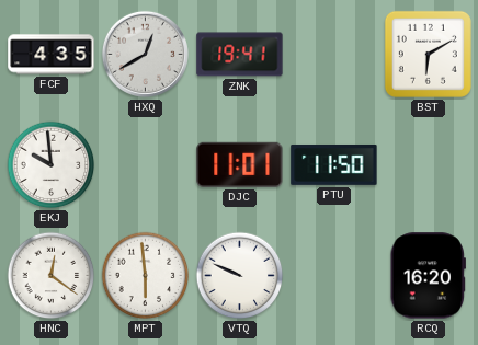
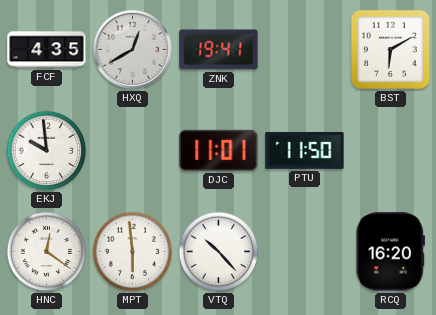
VTQ: 9:49 -> 10:23 (219, 252)
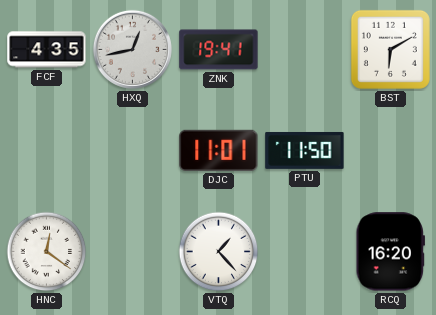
HXQ: 12:40 -> 12:43 (132, 49)
EKJ: 9:59 -> none (47, 151)
MPT: 5:59 -> none (133, 252)
VTQ: 10:23 -> 1:23 (219, 252)
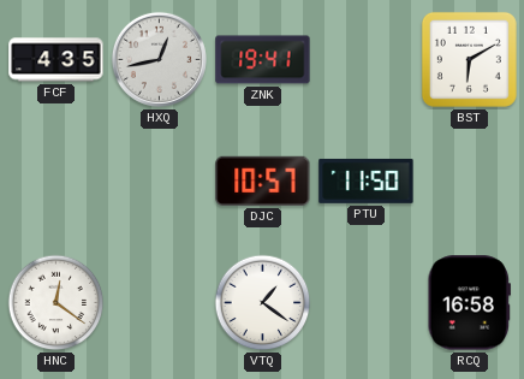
DJC: 11:01 -> 10:57 (263, 180)
VTQ: 1:23 -> 1:21 (263, 303)
RCQ: 16:20 -> 16:58 (469, 303)
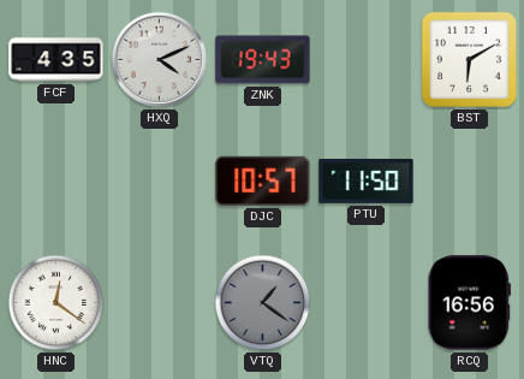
HXQ: 12:43 -> 4:11 (159, 59)
ZNK: 19:41 -> 19:43 (263, 60)
VTQ dial: white -> grey (263, 303)
RCQ: 16:58 -> 16:56 (469, 303)
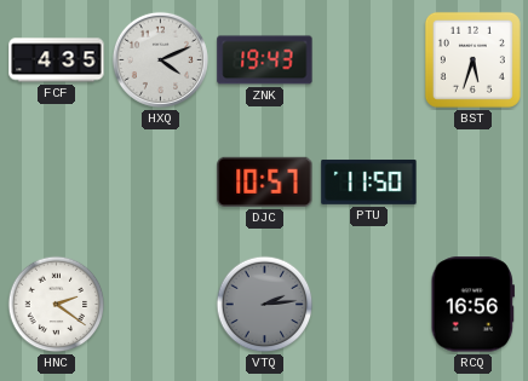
BST: 6:10 -> 5:33 (472, 59)
HNC: 12:21 -> 2:21 (57, 305)
VTQ: 1:21 -> 2:14 (265, 305)
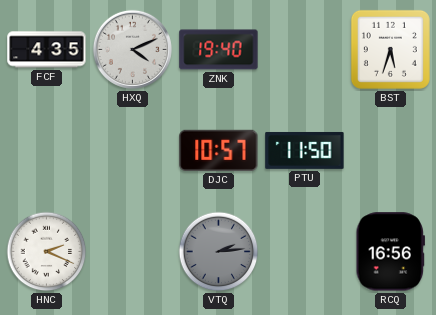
ZNK: 19:43 -> 19:40 (219, 50)
HNC: 2:21 -> 2:19 (47, 252)
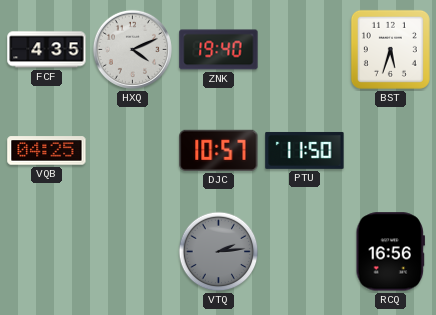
VQB: none -> 04:25 (47, 151)
HNC: 2:19 -> none (47, 252)
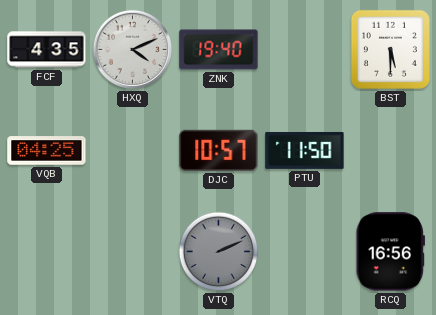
BST: 5:33 -> 5:30 (390, 49)
VTQ: 2:14 -> 2:11 (219, 252)
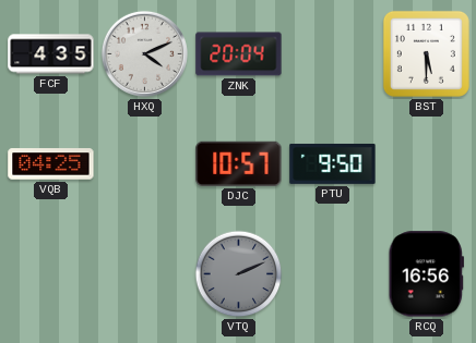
ZNK: 19:40 -> 20:04 (239, 54)
PTU: 11:50 -> 9:50 (333, 164)
